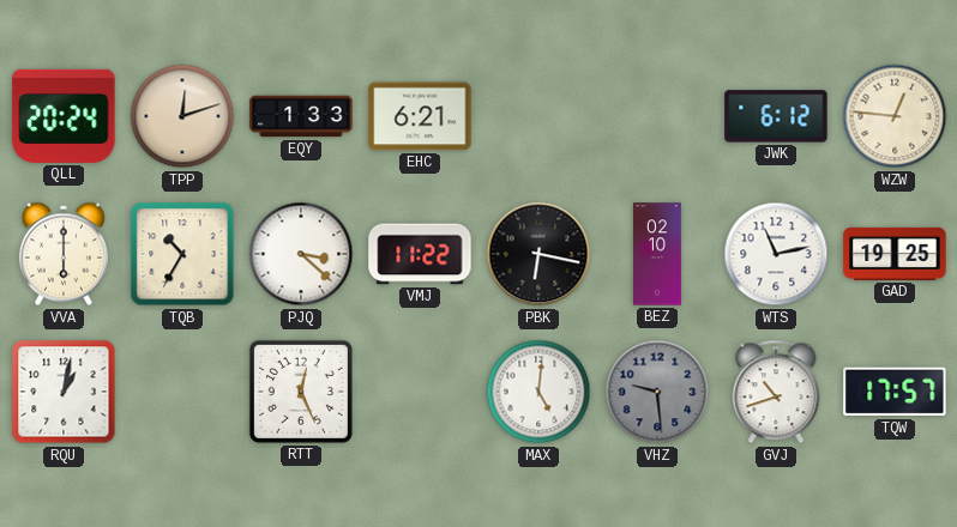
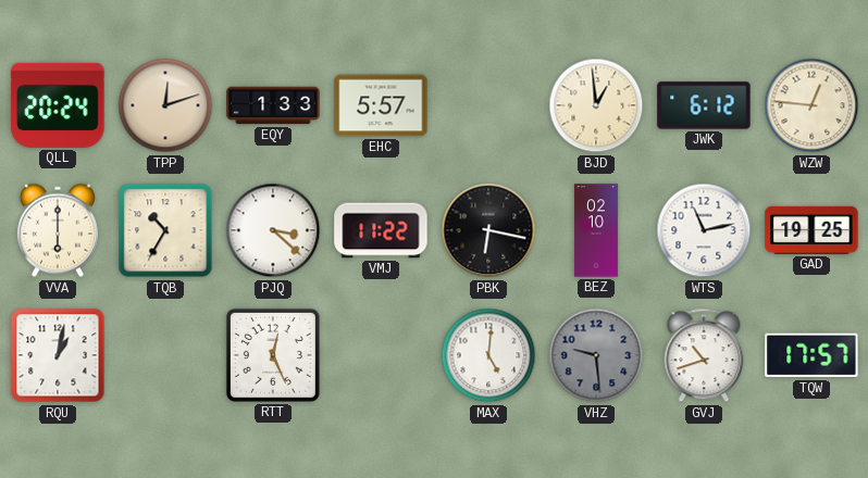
EHC: 6:21 -> 5:57 (381, 105)
BJD: none -> 12:59 (596, 105)
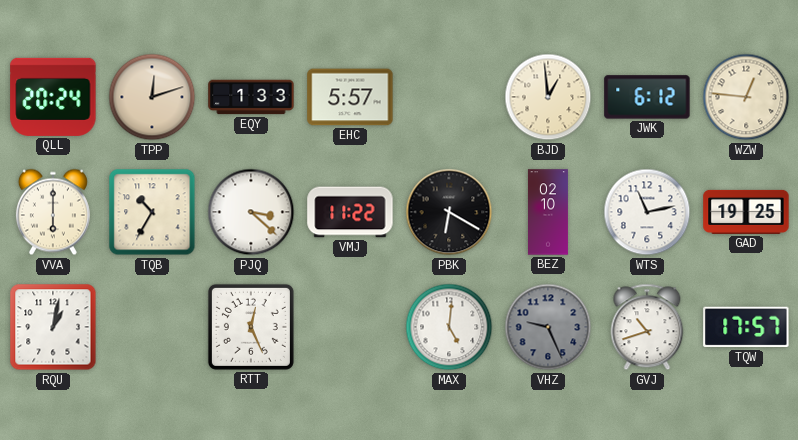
PBK: 6:17 -> 6:20 (449, 212)
VHZ: 9:29 -> 9:26 (548, 327)
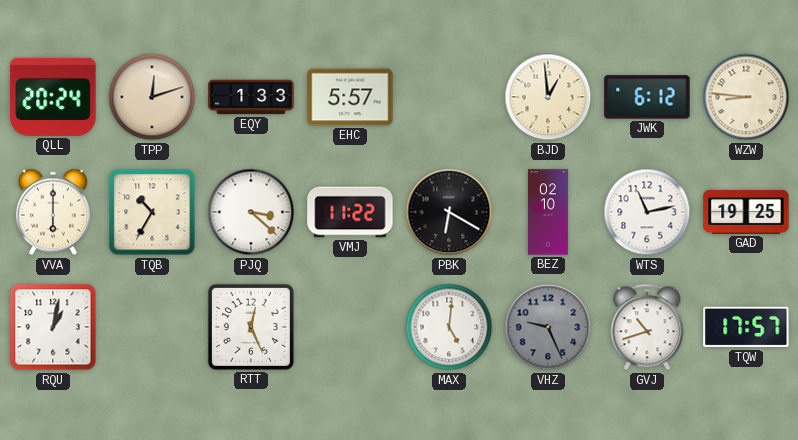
WZW: 12:46 -> 8:46 (746, 97)
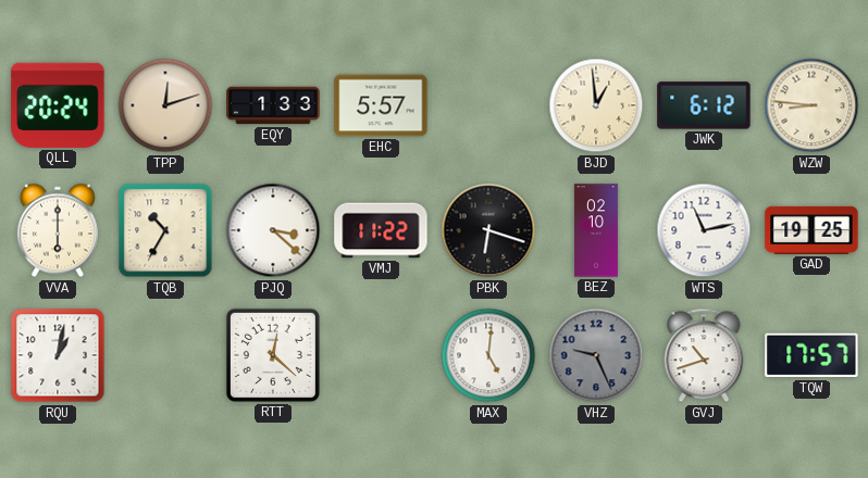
PBK: 6:20 -> 6:18 (488, 230)
RTT: 12:26 -> 12:22 (273, 355)
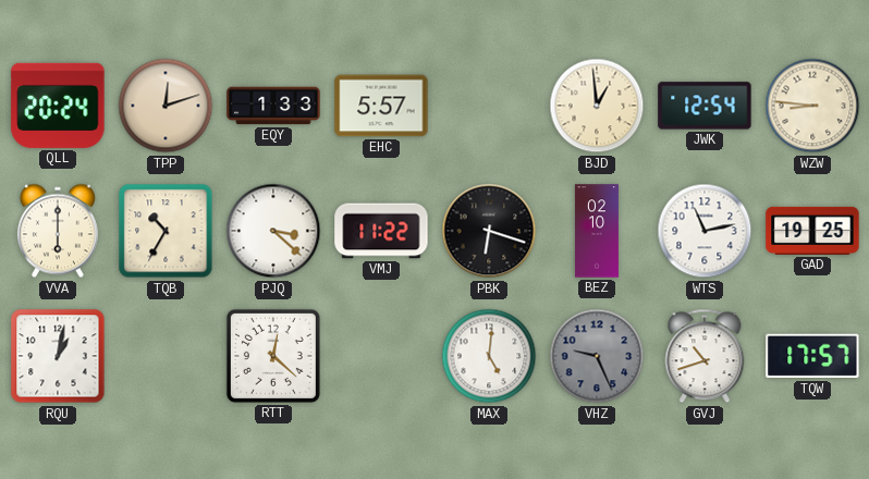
JWK: 6:12 -> 12:54 (705, 106)
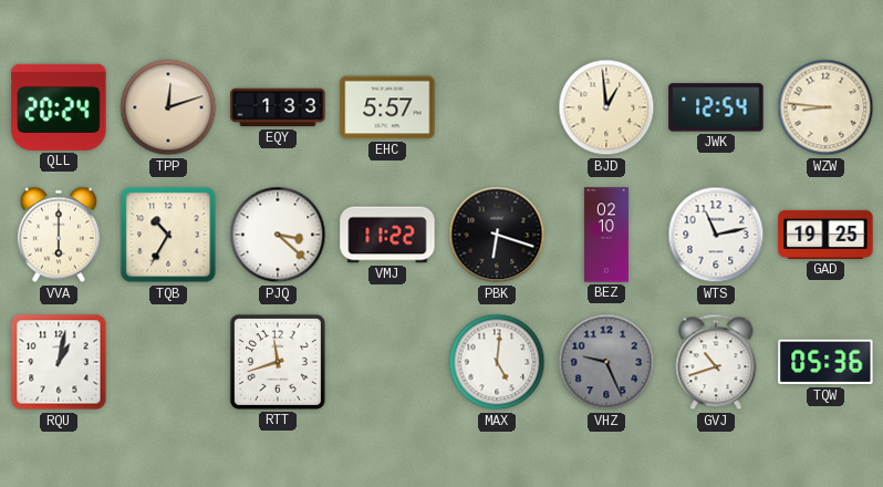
RTT: 12:22 -> 11:42 (278, 362)
TQW: 17:57 -> 05:36 (825, 362)
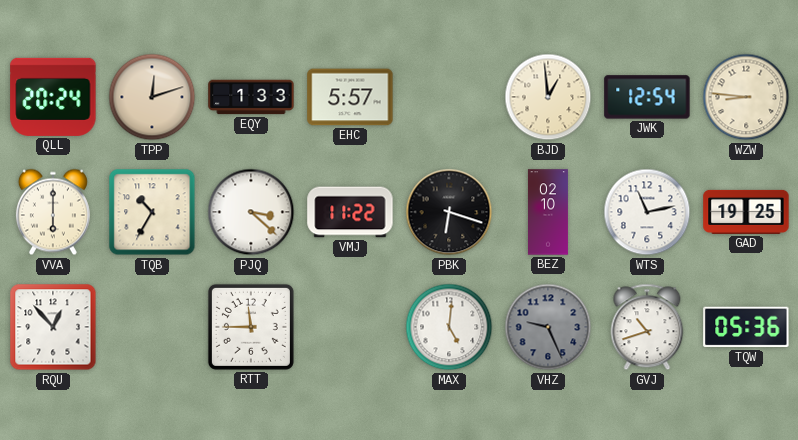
RQU: 1:02 -> 12:53 (53, 327)
RTT: 11:42 -> 11:45 (251, 327)
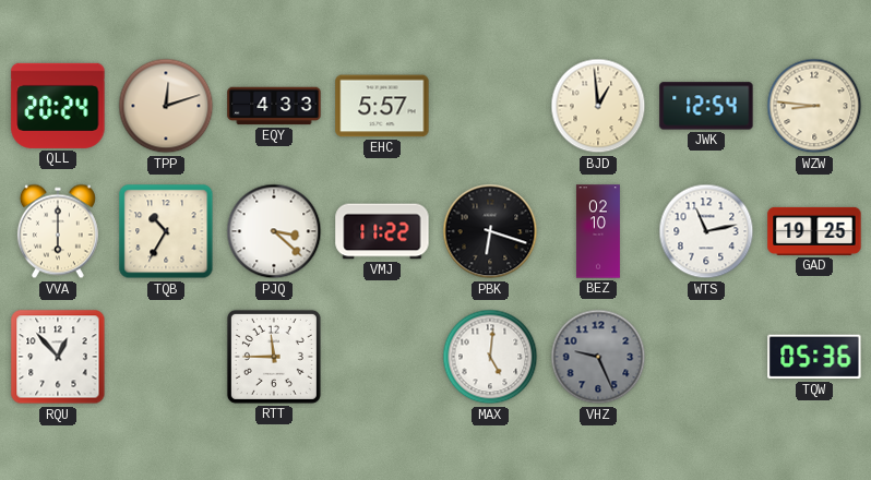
EQY: 1:33 -> 4:33 (274, 106)
GVJ: 10:42 -> none (647, 327)
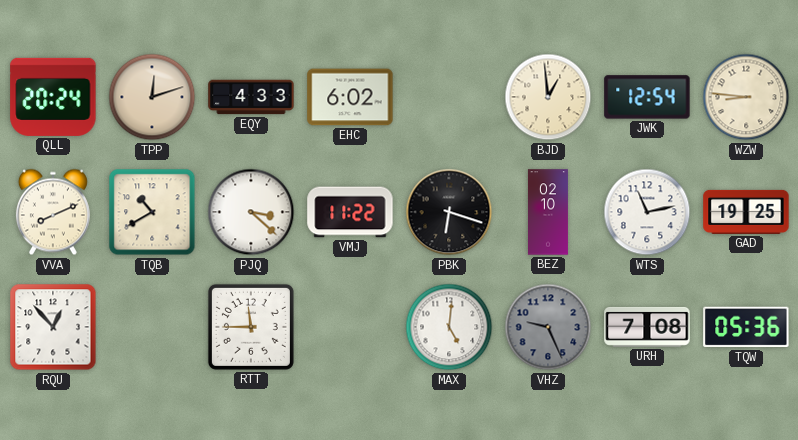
EHC: 5:57 -> 6:02 (350, 97)
VVA: 6:00 -> 8:11 (53, 212)
TQB: 10:35 -> 10:40 (152, 212)
URH: none -> 7:08 (647, 327)
